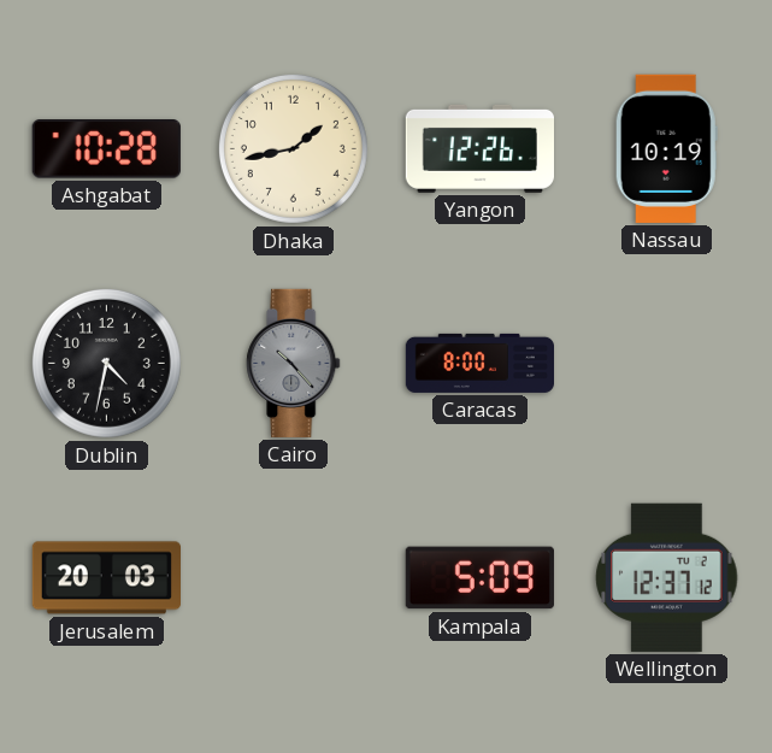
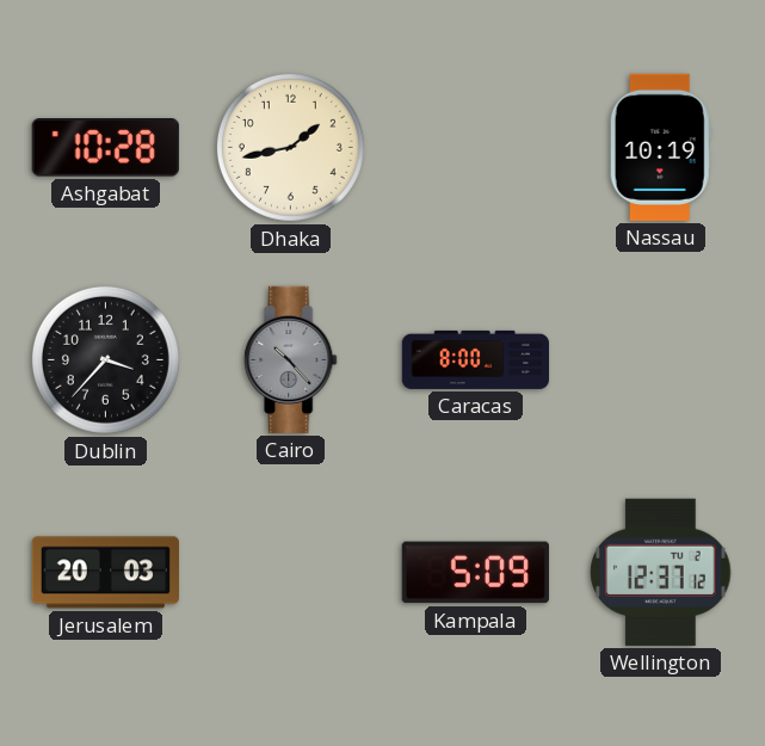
Yangon: 12:26 -> none (479, 148)
Dublin: 4:32 -> 3:37 (105, 359)
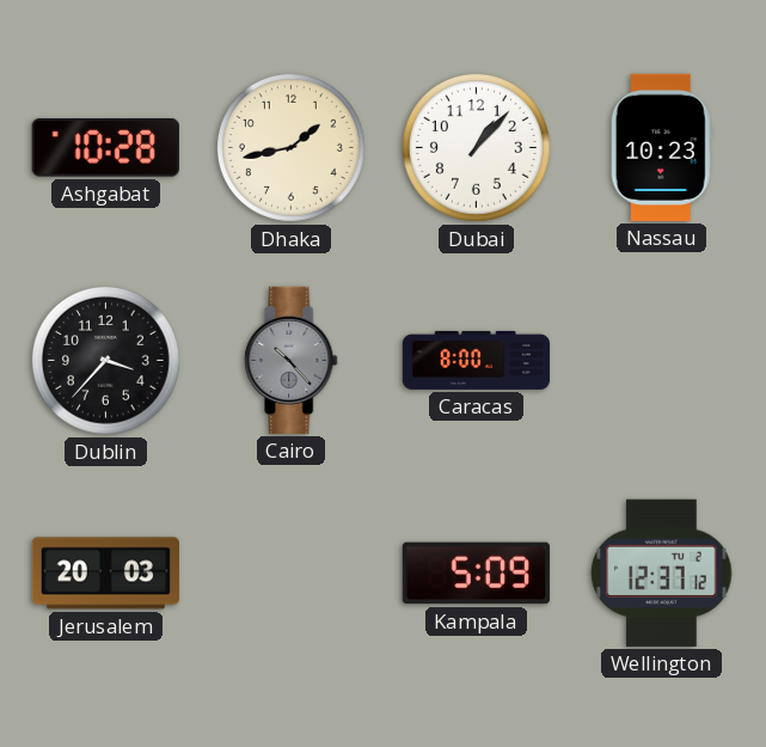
Dubai: none -> 1:07 (476, 147)
Nassau: 10:19 -> 10:23 (661, 147)
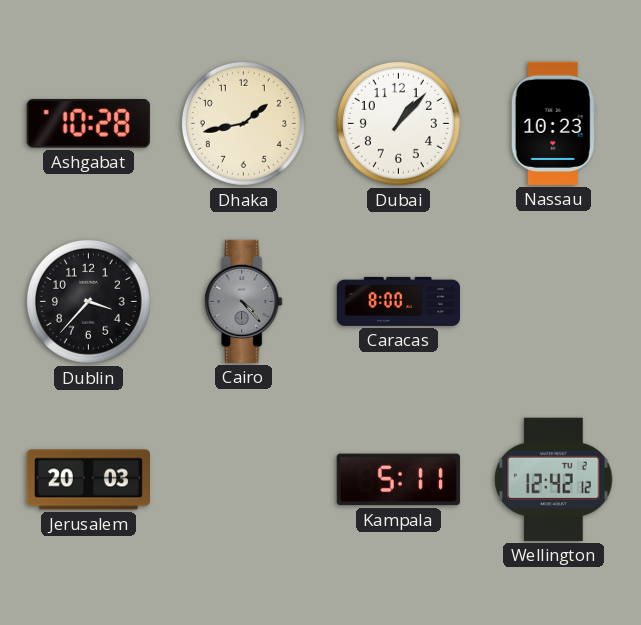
Cairo: 10:23 -> 4:23 (244, 301)
Kampala: 5:09 -> 5:11 (398, 480)
Wellington: 12:37 -> 12:42 (554, 479)
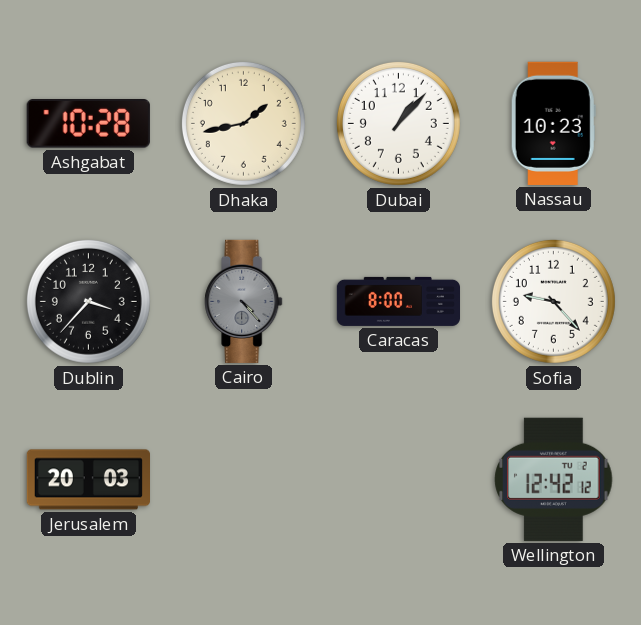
Sofia: none -> 9:23 (553, 301)
Kampala: 5:11 -> none (398, 480)
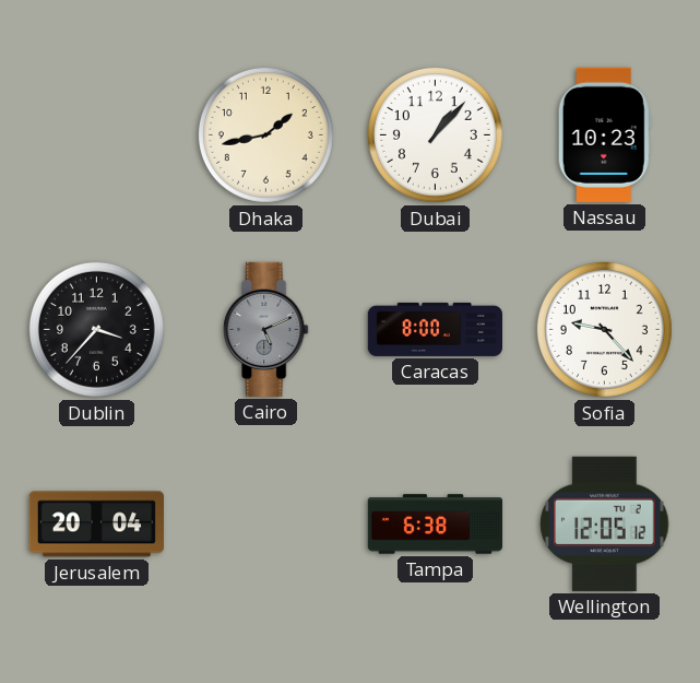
Ashgabat: 10:28 -> none (88, 124)
Cairo: 4:23 -> 5:11 (266, 329)
Jerusalem: 20:03 -> 20:04 (96, 525)
Tampa: none -> 6:38 (436, 525)
Wellington: 12:42 -> 12:05 (605, 523)
